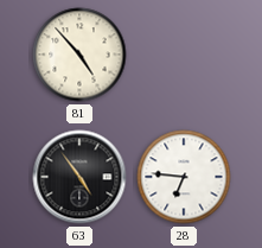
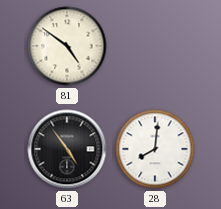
81: 4:53 -> 4:51 (67, 46)
28: 6:46 -> 8:01 (155, 149)
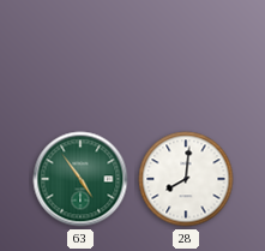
81: 4:51 -> none (67, 46)
63 dial: black -> green (80, 179)
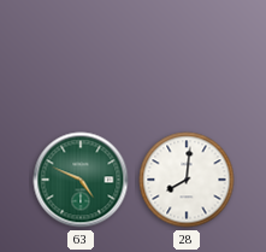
63: 4:54 -> 4:49 (81, 180)
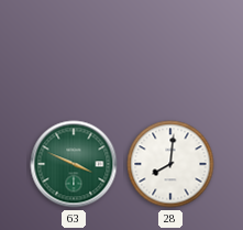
63: 4:49 -> 3:49 (74, 164)
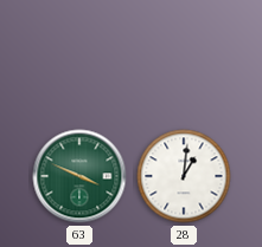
28: 8:01 -> 1:01 (184, 176)
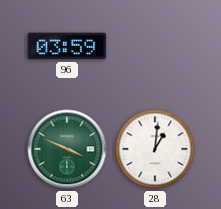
96: none -> 03:59 (67, 46)
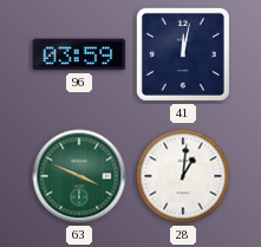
41: none -> 12:02 (183, 54)
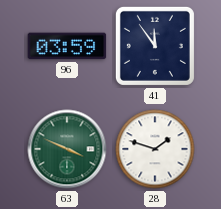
41: 12:02 -> 11:54 (155, 46)
28: 1:01 -> 1:48 (155, 149)
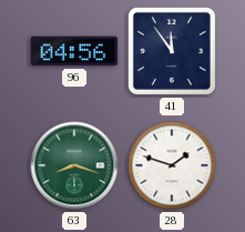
96: 03:59 -> 04:56 (74, 51)
63: 3:49 -> 8:18 (74, 165)
